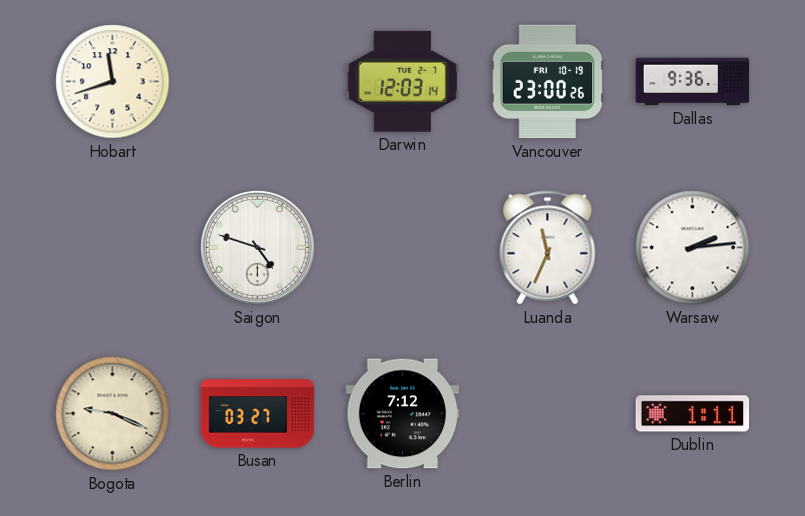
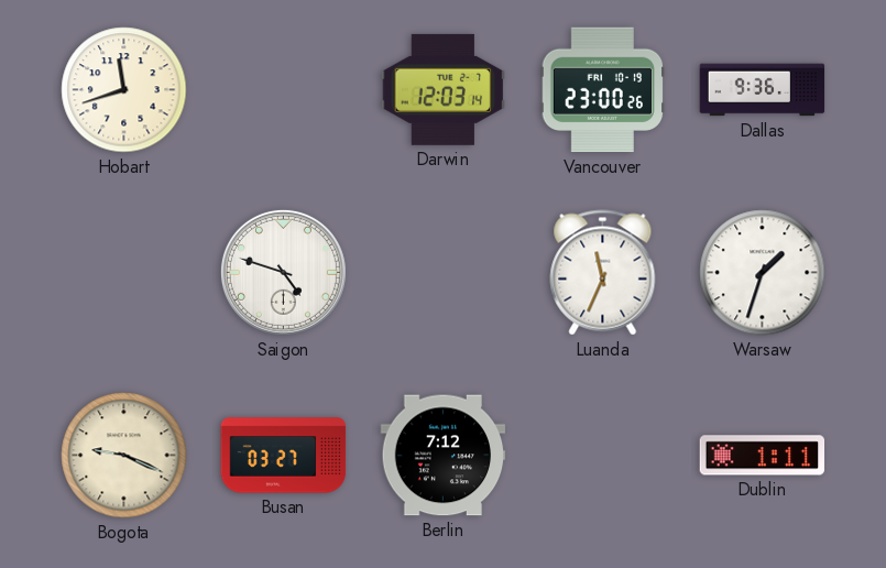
Warsaw: 2:14 -> 1:33 (763, 273)
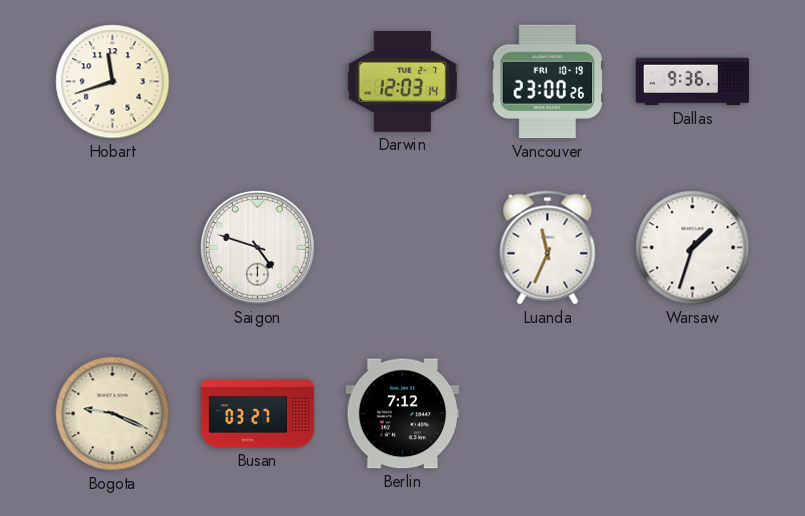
Dublin: 1:11 -> none (763, 456)
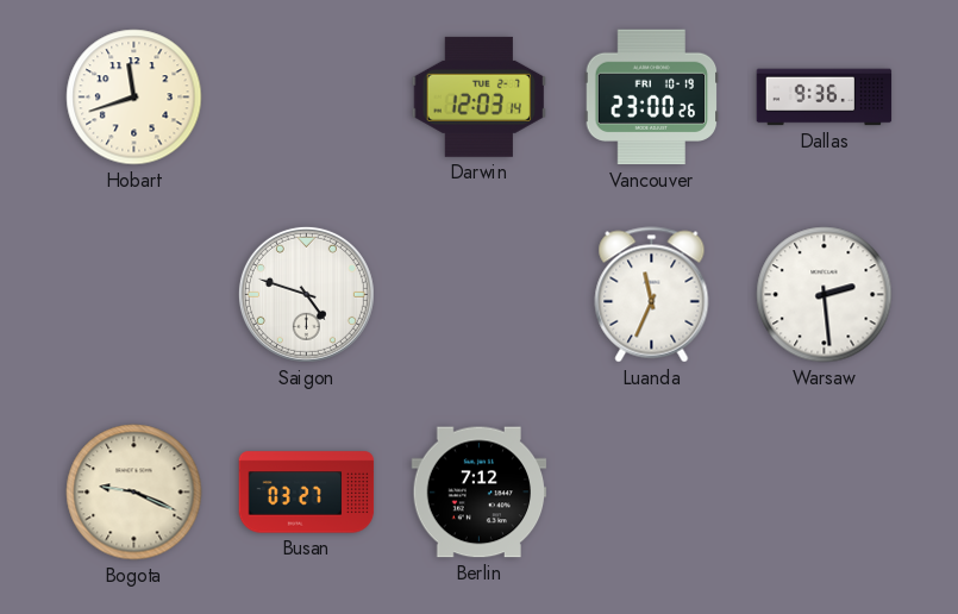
Warsaw: 1:33 -> 2:29 (825, 295)
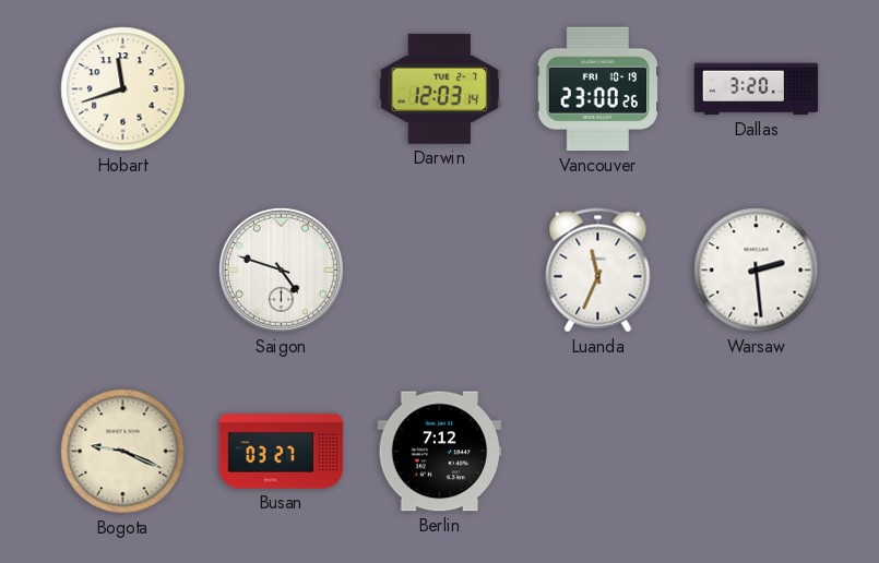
Dallas: 9:36 -> 3:20 (757, 89)
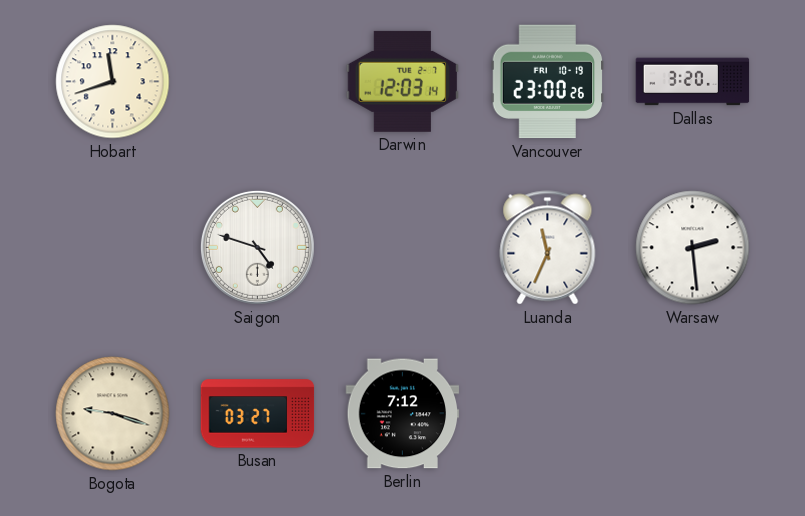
Bogota: 9:19 -> 9:18 (113, 414)
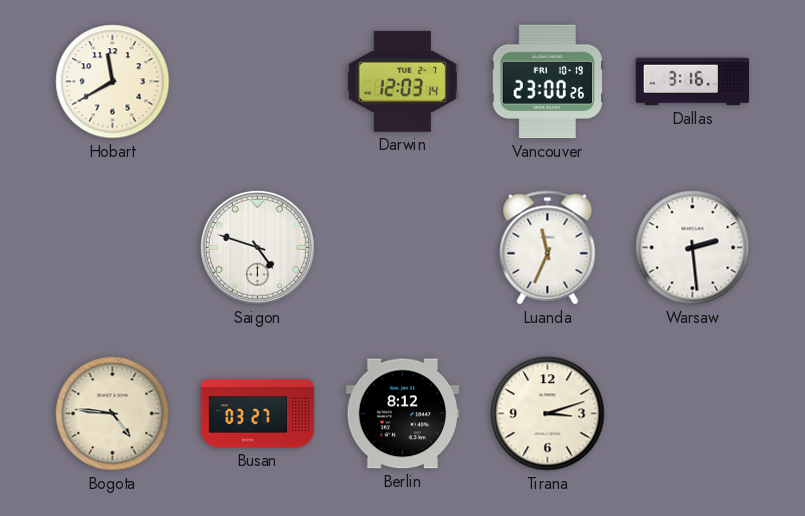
Hobart: 11:42 -> 11:40 (113, 82)
Dallas: 3:20 -> 3:16 (693, 82)
Bogota: 9:18 -> 4:46 (113, 414)
Berlin: 7:12 -> 8:12 (403, 414)
Tirana: none -> 3:12 (548, 414)
